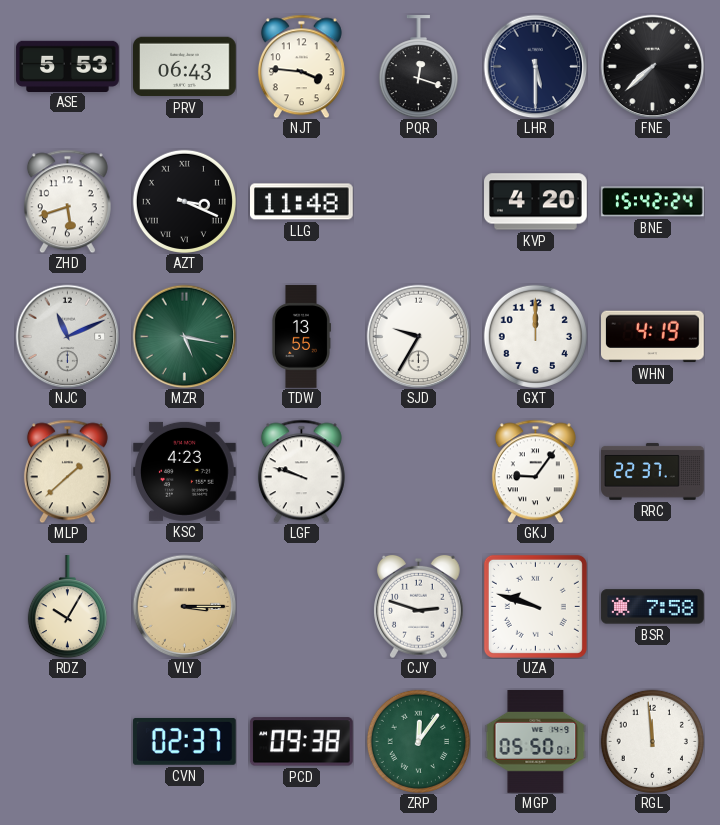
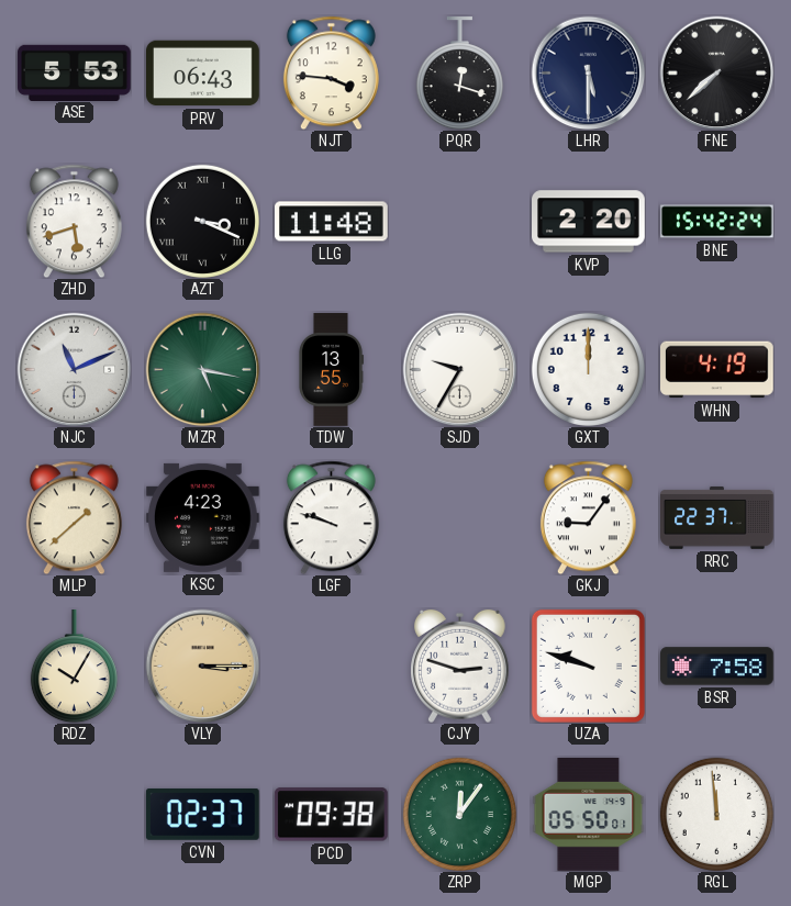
KVP: 4:20 -> 2:20 (589, 222)
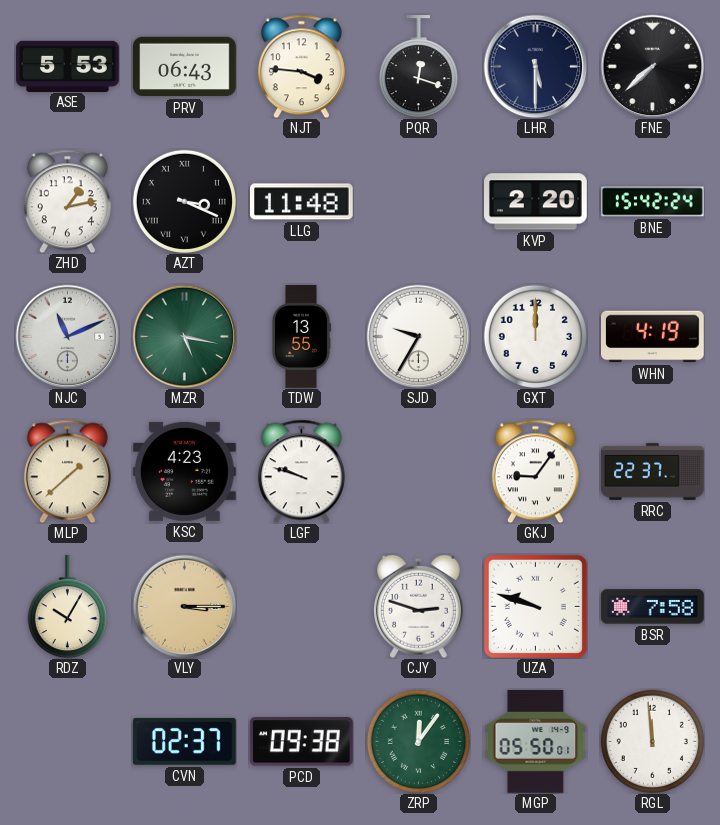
ZHD: 5:42 -> 1:13 (67, 201)
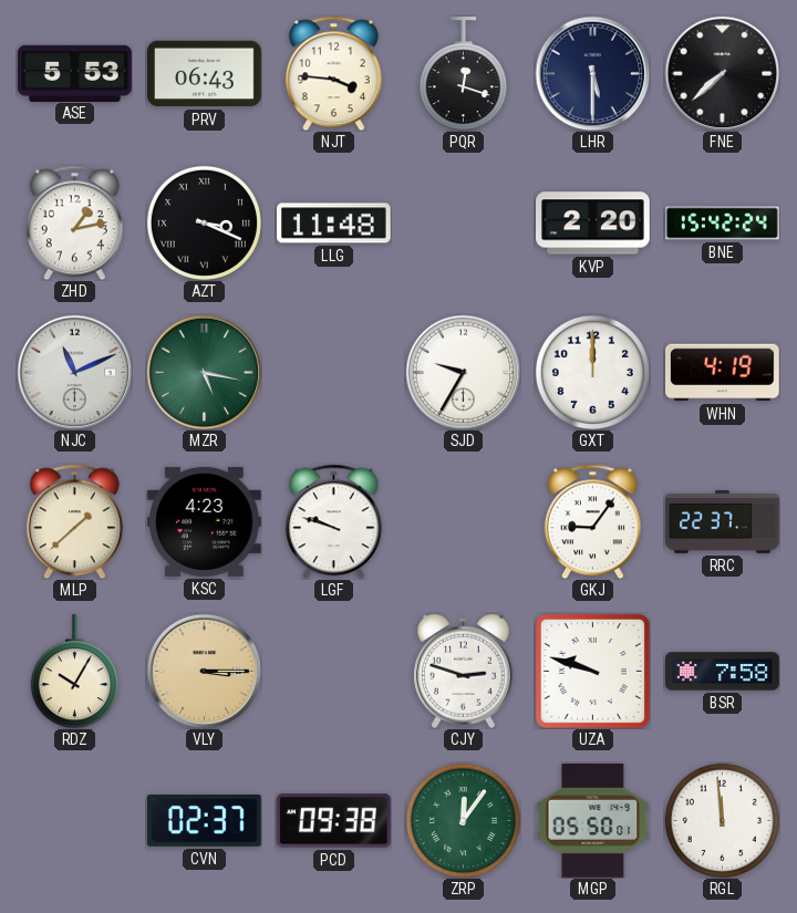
TDW: 13:55 -> none (301, 337)
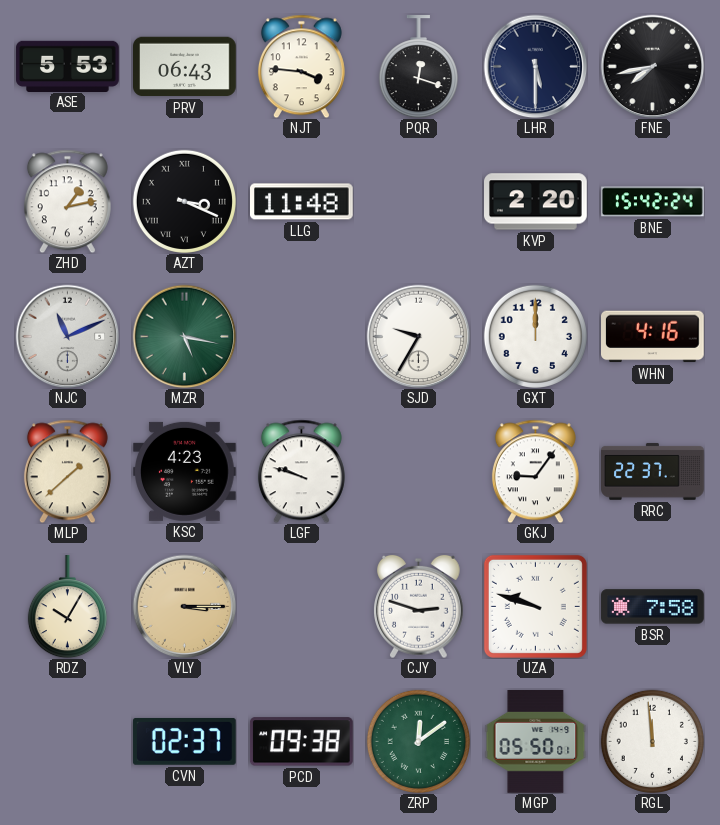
FNE: 7:38 -> 7:43 (652, 66)
WHN: 4:19 -> 4:16 (653, 337)
ZRP: 12:06 -> 12:09 (418, 741)
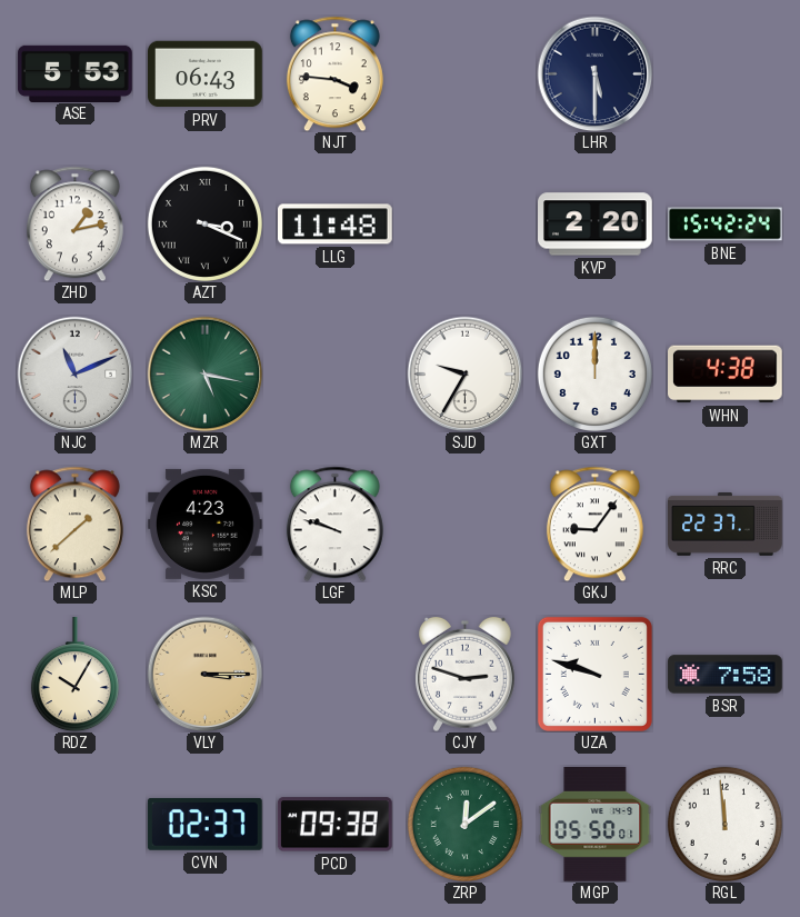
PQR: 12:18 -> none (418, 67)
FNE: 7:43 -> none (652, 66)
WHN: 4:16 -> 4:38 (726, 375)
